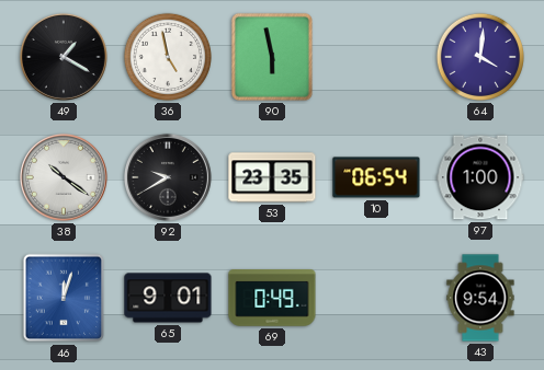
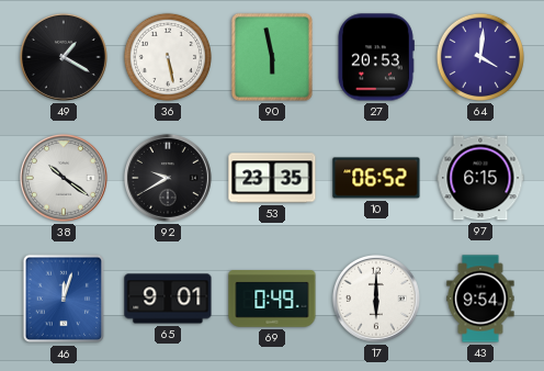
36: 4:58 -> 5:28 (168, 57)
27: none -> 20:53 (375, 57)
10: 06:54 -> 06:52 (376, 178)
97: 1:00 -> 6:15 (480, 178)
17: none -> 6:00 (376, 299)
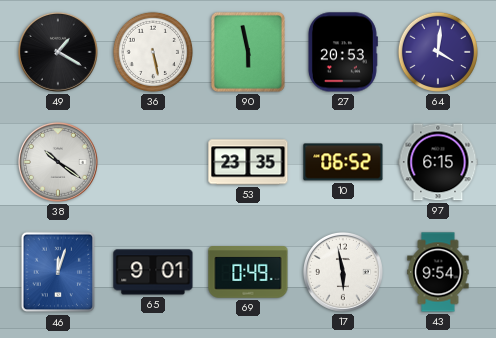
92: 9:40 -> none (168, 178)
17: 6:00 -> 5:58 (343, 272)
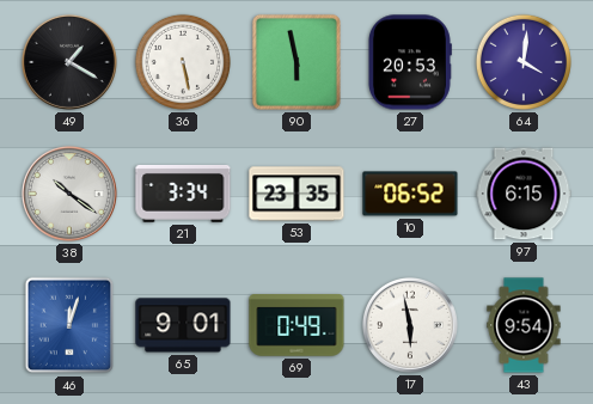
21: none -> 3:34 (183, 194)
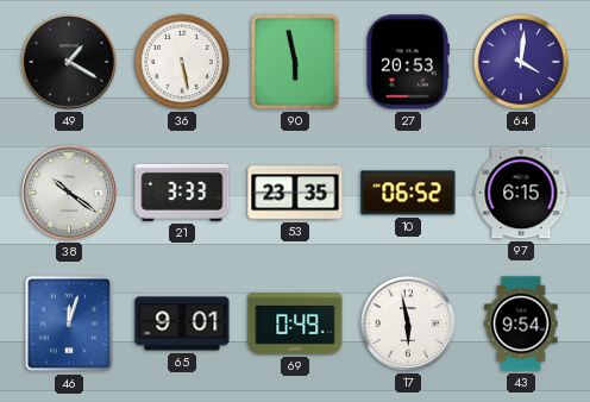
21: 3:34 -> 3:33 (182, 193)
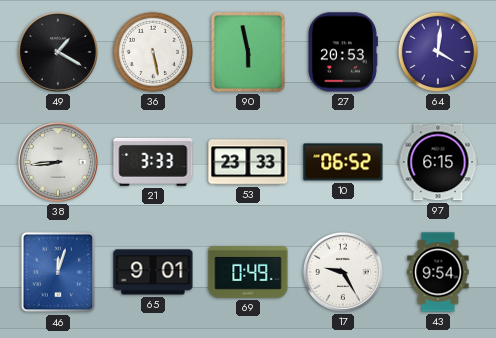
38: 10:21 -> 8:44 (58, 162)
53: 23:35 -> 23:33 (248, 162)
17: 5:58 -> 9:25 (343, 272)
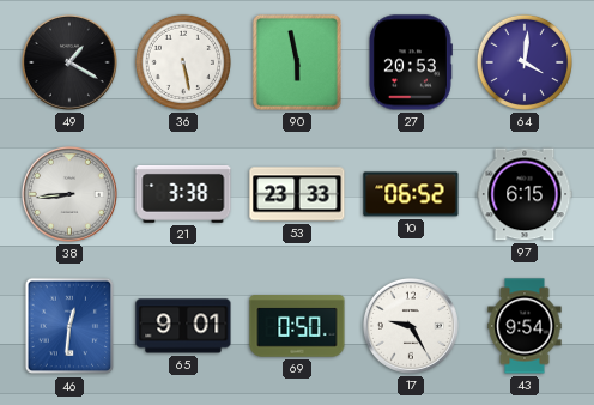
21: 3:33 -> 3:38 (183, 194)
46: 12:03 -> 12:31 (69, 326)
69: 0:49 -> 0:50 (297, 326)
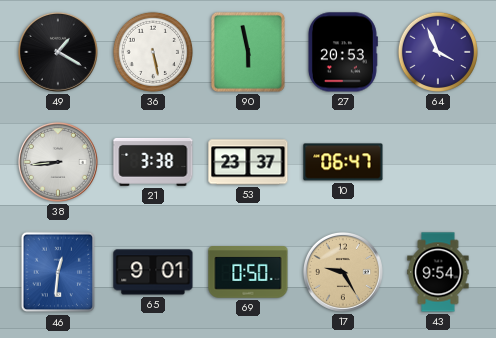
64: 4:01 -> 3:56 (438, 52)
53: 23:33 -> 23:37 (248, 162)
10: 06:52 -> 06:47 (343, 162)
97: 6:15 -> none (525, 194)
17 dial: white -> champagne (343, 272)
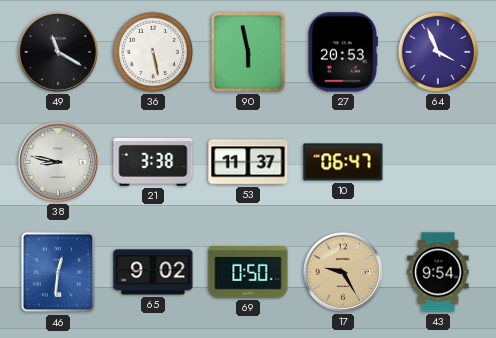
49: 1:20 -> 11:20 (58, 52)
38: 8:44 -> 8:47 (58, 162)
53: 23:37 -> 11:37 (248, 162)
65: 9:01 -> 9:02 (153, 272)
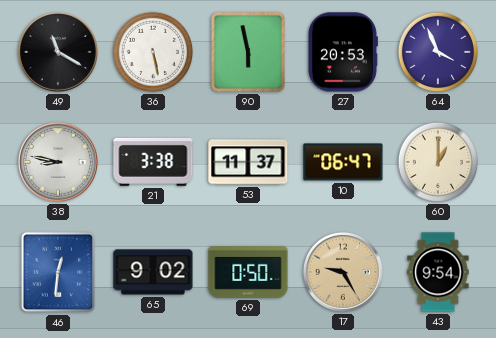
60: none -> 1:00 (438, 162)
